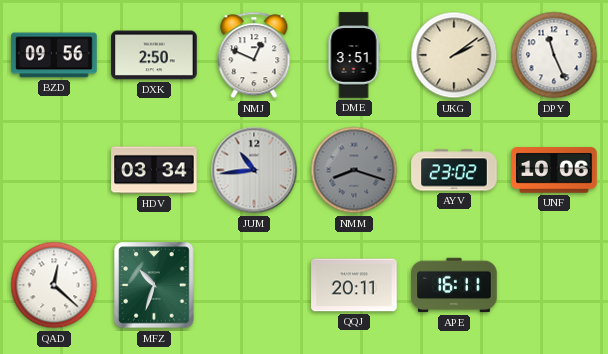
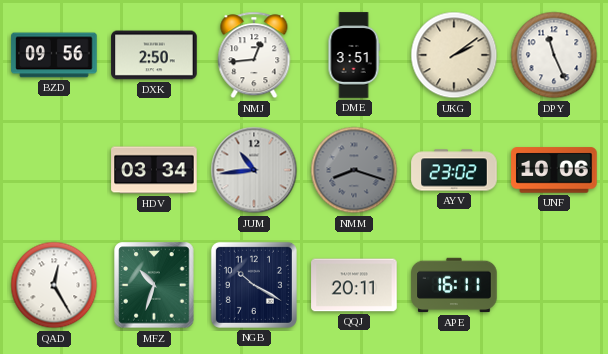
NMJ: 12:49 -> 12:44 (254, 55)
QAD: 12:22 -> 12:25 (54, 285)
NGB: none -> 10:20 (254, 285)
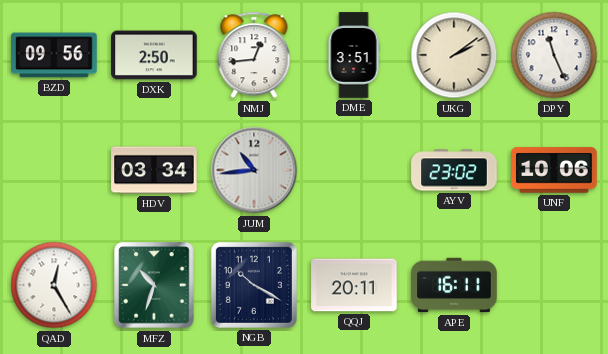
NMM: 8:18 -> none (354, 170)
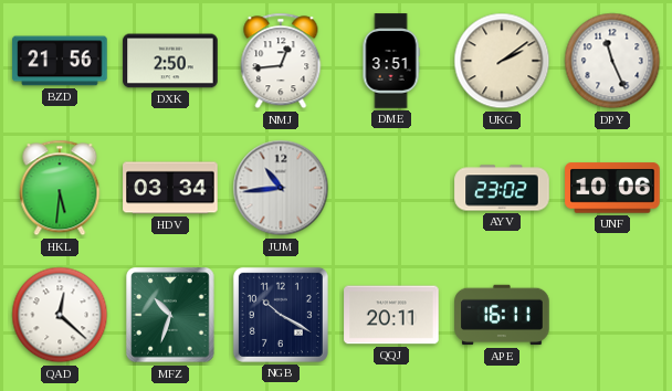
BZD: 09:56 -> 21:56 (60, 61)
HKL: none -> 5:31 (60, 188)
QAD: 12:25 -> 12:22 (60, 315)
